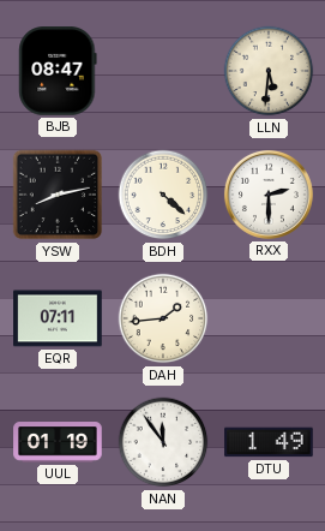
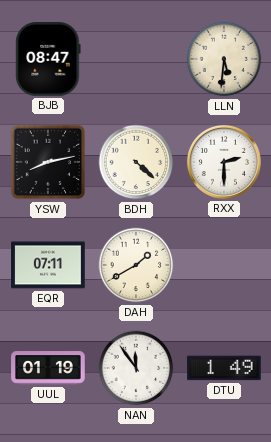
DAH: 1:44 -> 1:40 (136, 265)
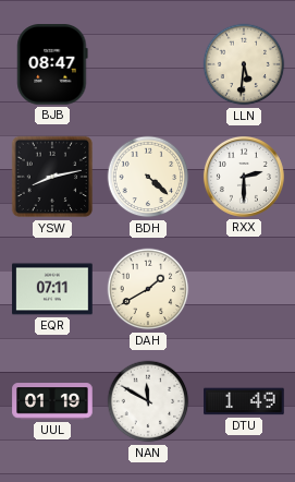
NAN: 11:54 -> 11:50 (148, 401)
